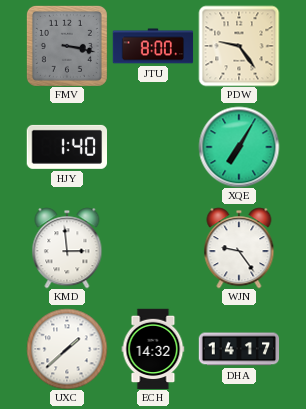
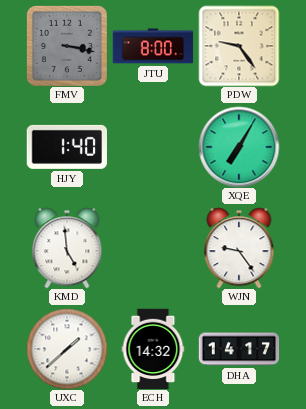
KMD: 2:59 -> 4:59 (67, 248)
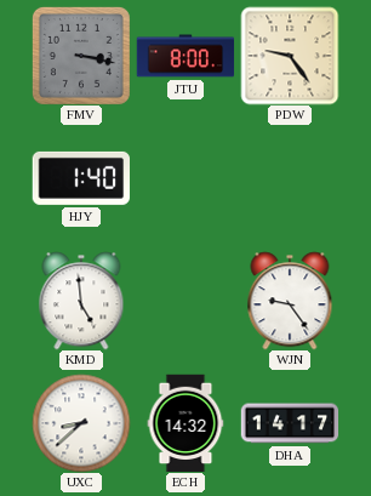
XQE: 7:05 -> none (239, 147)
UXC: 1:38 -> 8:38 (81, 423)
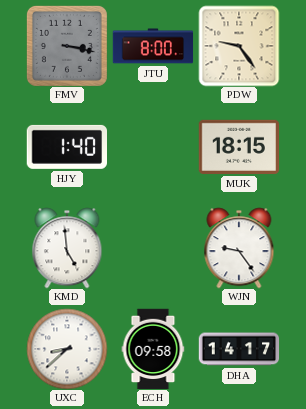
MUK: none -> 18:15 (239, 147)
ECH: 14:32 -> 09:58 (153, 349)
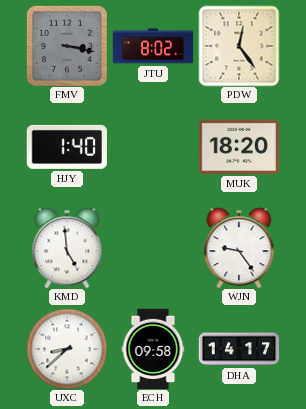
JTU: 8:00 -> 8:02 (153, 46)
PDW: 9:24 -> 12:24 (239, 46)
MUK: 18:15 -> 18:20 (239, 147)
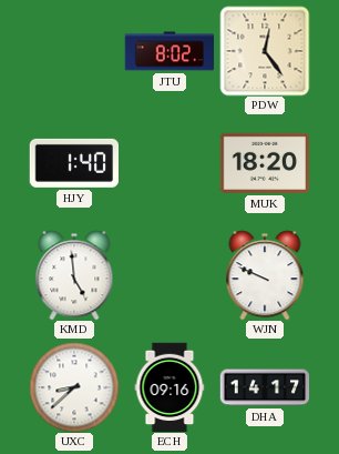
FMV: 3:17 -> none (67, 46)
WJN: 9:24 -> 9:49 (265, 275)
ECH: 09:58 -> 09:16 (169, 387)
